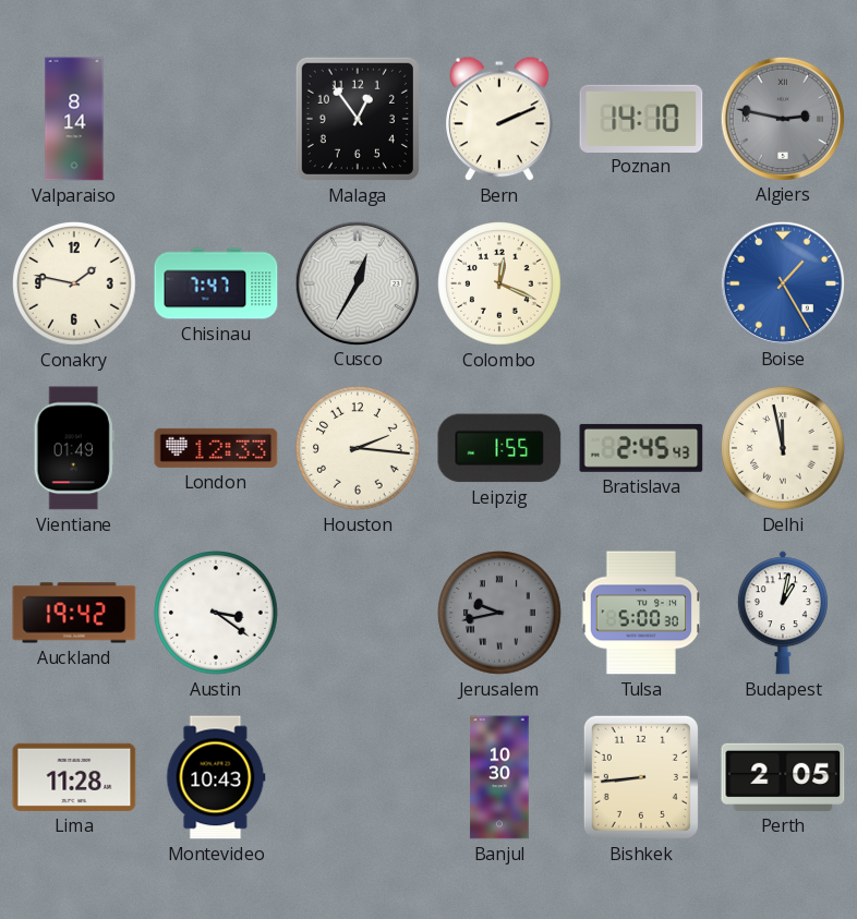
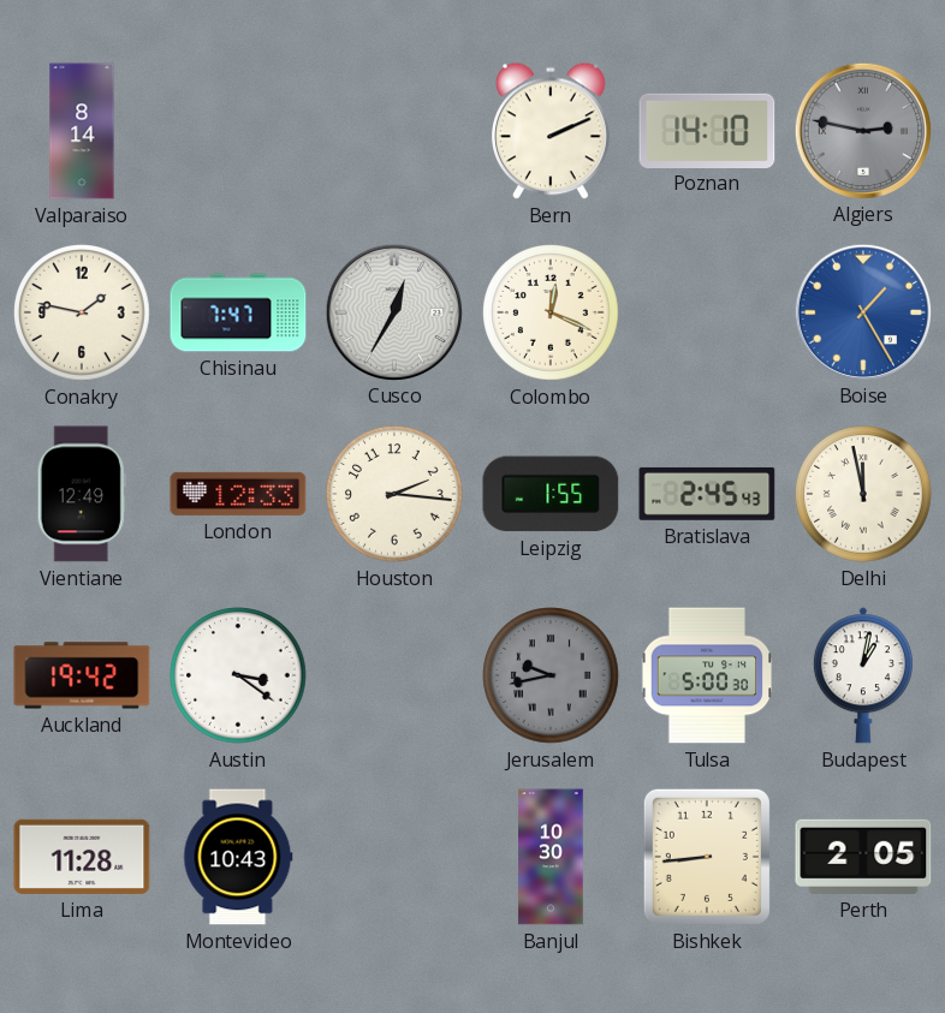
Malaga: 12:54 -> none (358, 119)
Vientiane: 01:49 -> 12:49 (82, 494)
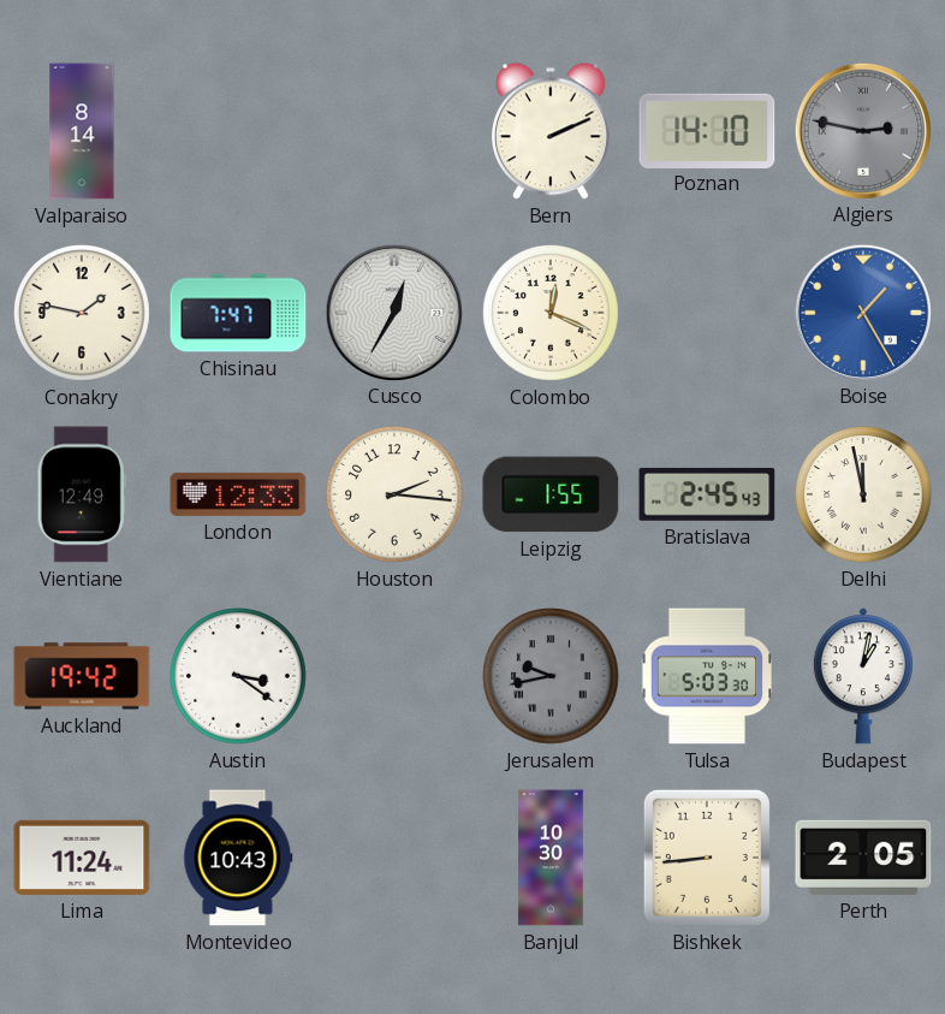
Tulsa: 5:00 -> 5:03 (707, 676)
Lima: 11:28 -> 11:24 (82, 858)
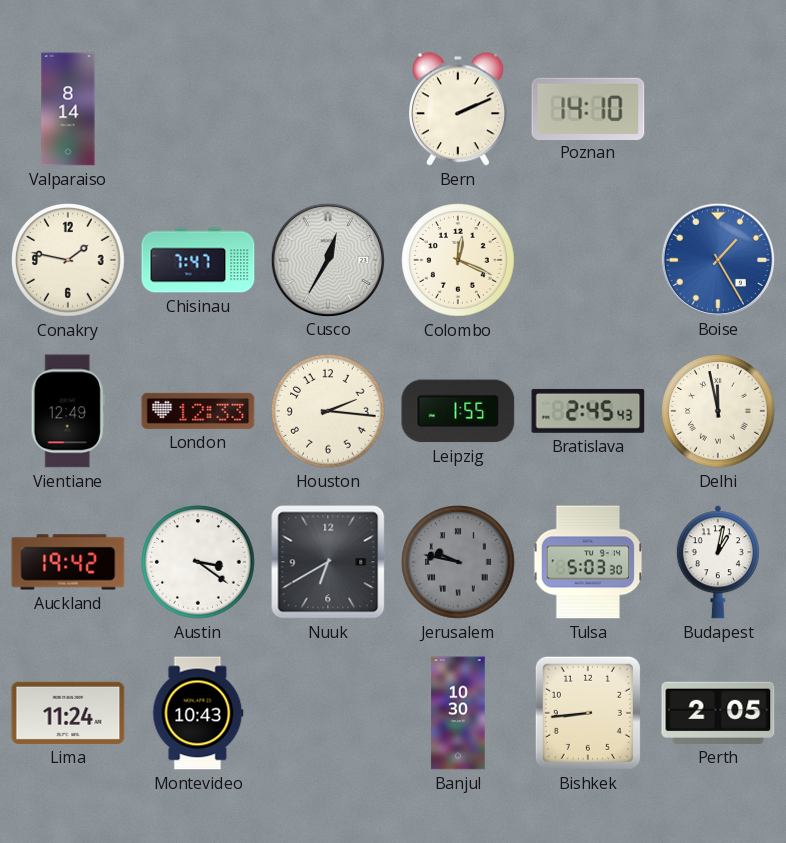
Algiers: 2:47 -> none (862, 130)
Nuuk: none -> 6:40 (328, 562)
Jerusalem: 9:43 -> 9:47 (458, 562)
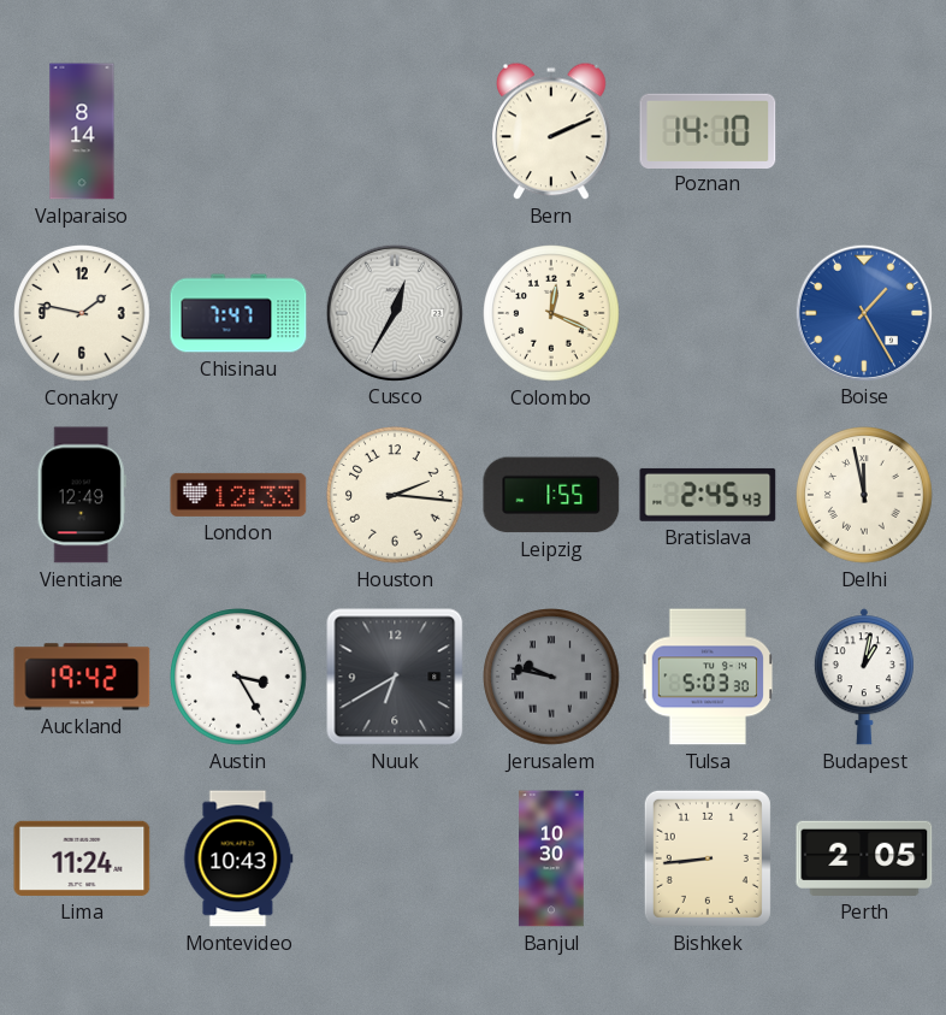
Austin: 3:21 -> 3:25 (238, 677)
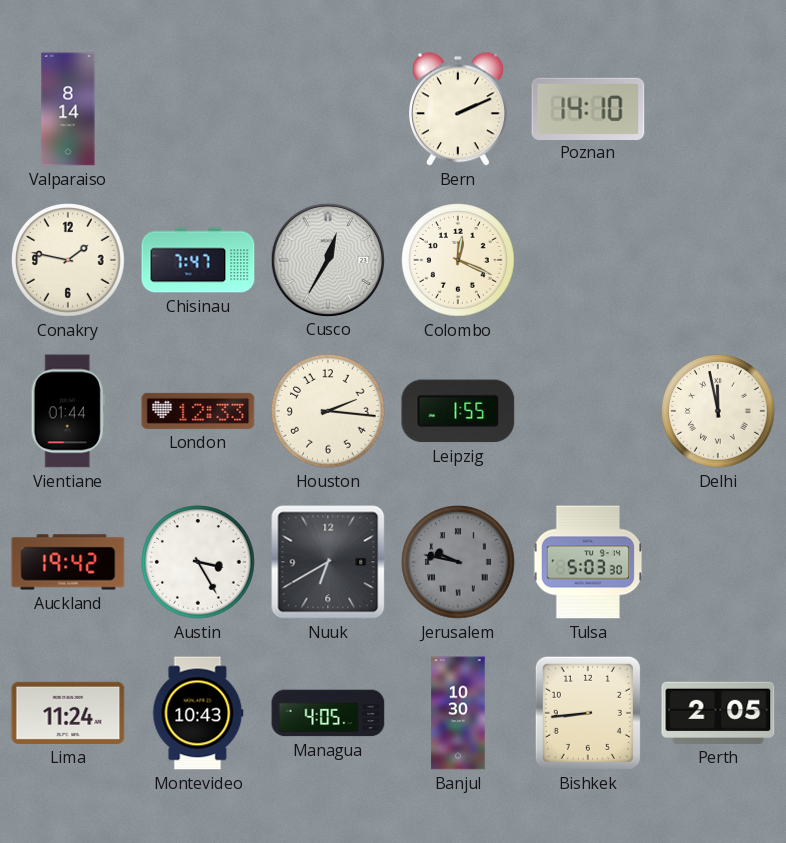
Boise: 1:25 -> none (863, 312)
Vientiane: 12:49 -> 01:44 (68, 411)
Bratislava: 2:45 -> none (708, 495)
Budapest: 1:02 -> none (864, 677)
Managua: none -> 4:05 (328, 713)
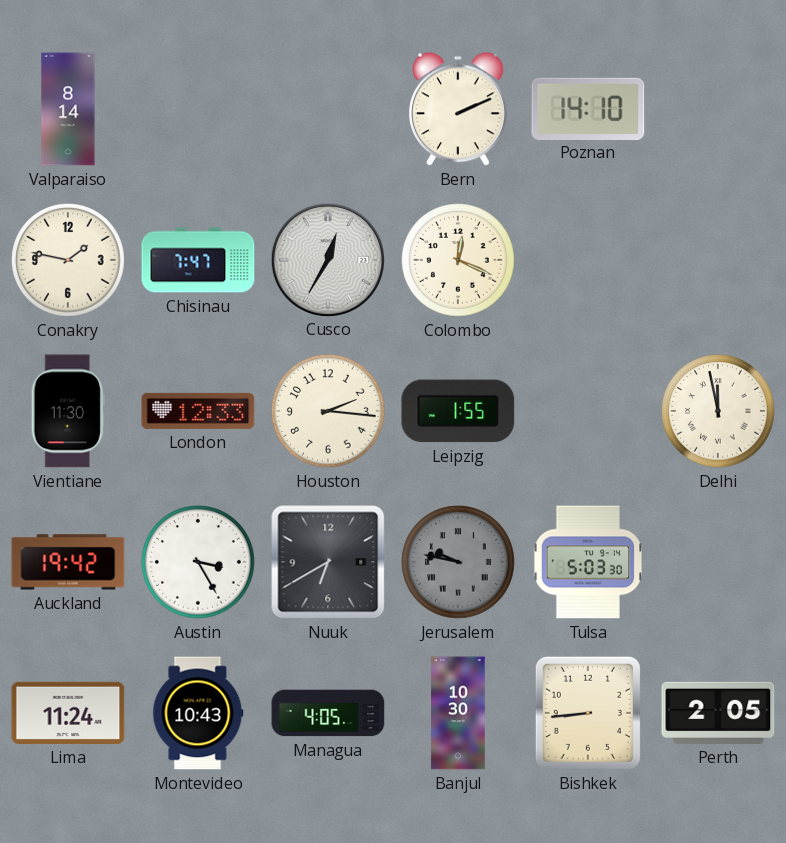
Vientiane: 01:44 -> 11:30 (68, 411)
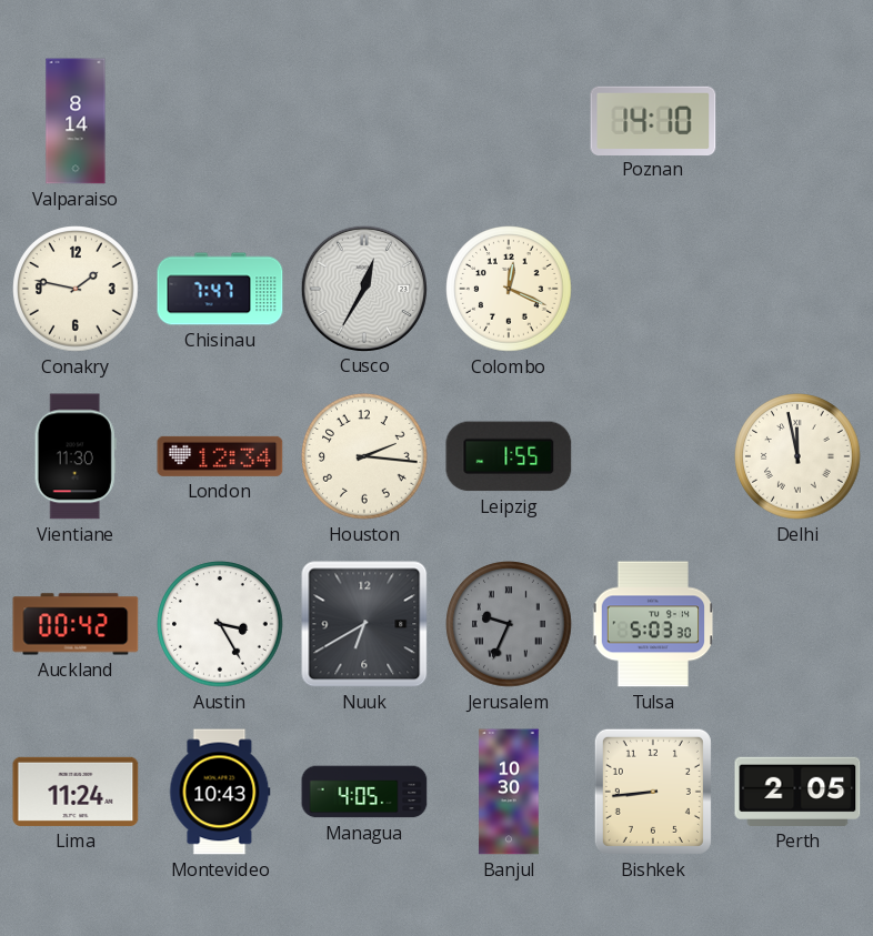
Bern: 2:11 -> none (459, 109)
London: 12:33 -> 12:34 (220, 456)
Auckland: 19:42 -> 00:42 (76, 624)
Jerusalem: 9:47 -> 9:34 (509, 624)
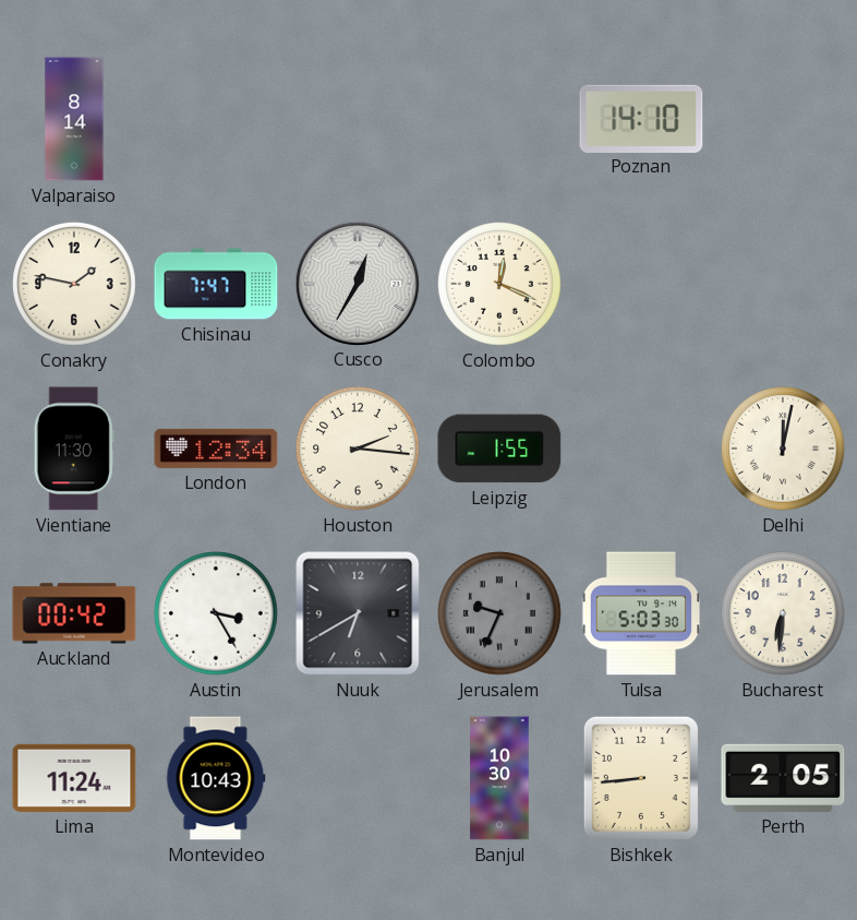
Delhi: 11:58 -> 12:02 (783, 449)
Bucharest: none -> 6:31 (783, 613)
Managua: 4:05 -> none (364, 792)
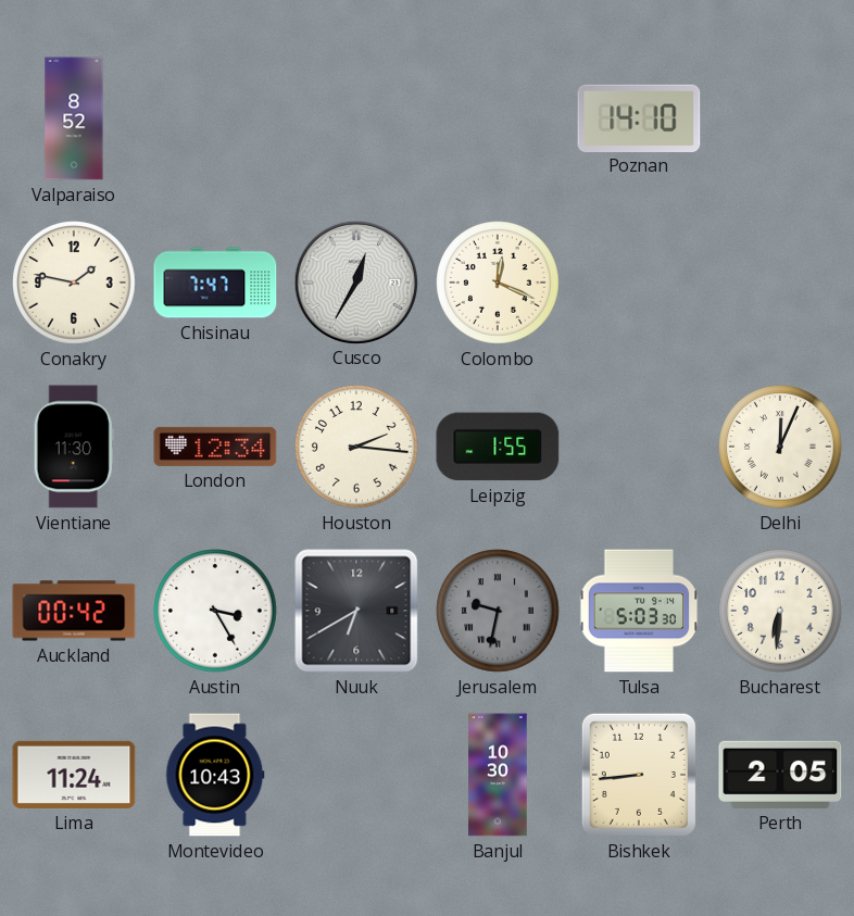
Valparaiso: 8:14 -> 8:52 (74, 118)
Delhi: 12:02 -> 12:04 (780, 447)
Jerusalem: 9:34 -> 9:32 (498, 611)
